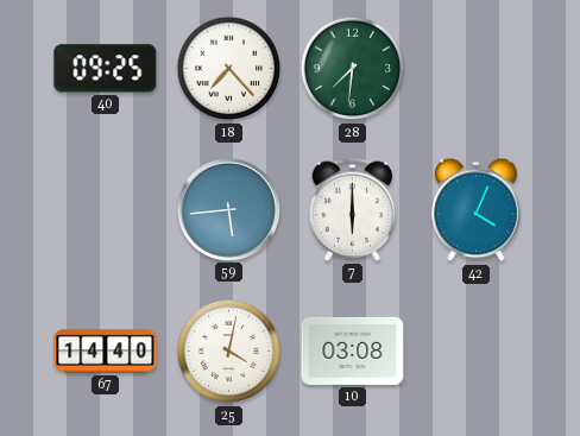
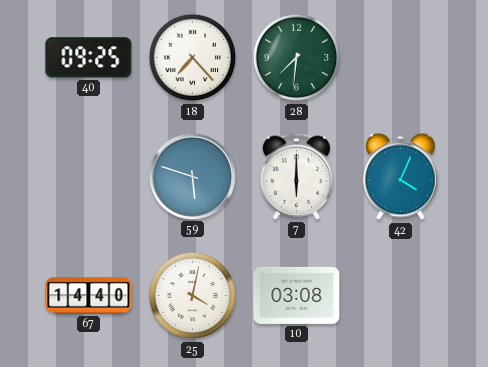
59: 5:44 -> 5:48 (192, 176)
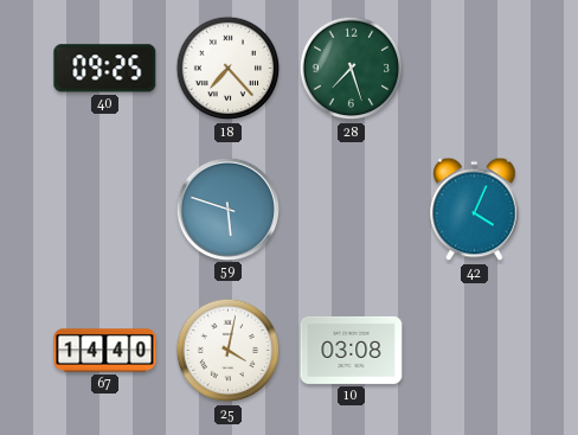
28: 7:31 -> 7:27 (352, 69)
7: 6:00 -> none (297, 176)
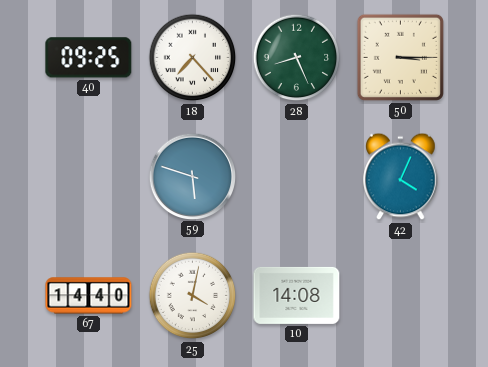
28: 7:27 -> 8:26 (297, 58)
50: none -> 3:15 (400, 57)
10: 03:08 -> 14:08 (297, 295)
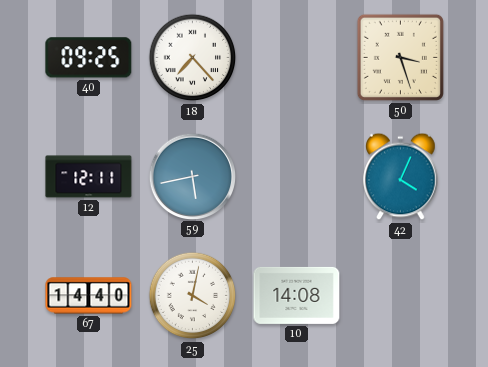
28: 8:26 -> none (297, 58)
50: 3:15 -> 3:27 (400, 57)
12: none -> 12:11 (89, 177)
59: 5:48 -> 5:43 (192, 176)
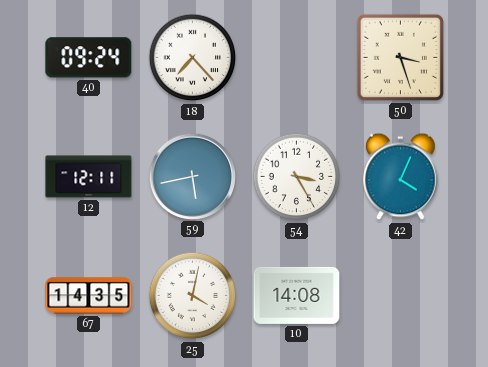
40: 09:25 -> 09:24 (89, 58)
54: none -> 3:25 (297, 177)
67: 14:40 -> 14:35 (89, 296)
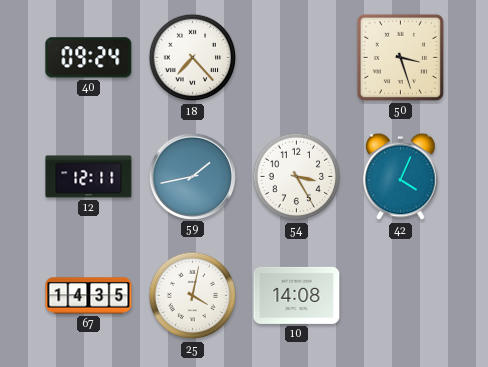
59: 5:43 -> 1:43 (192, 176)
